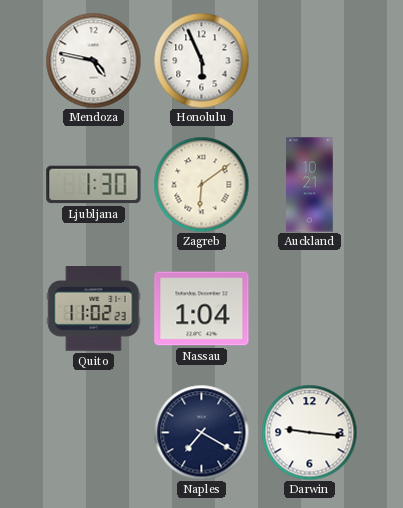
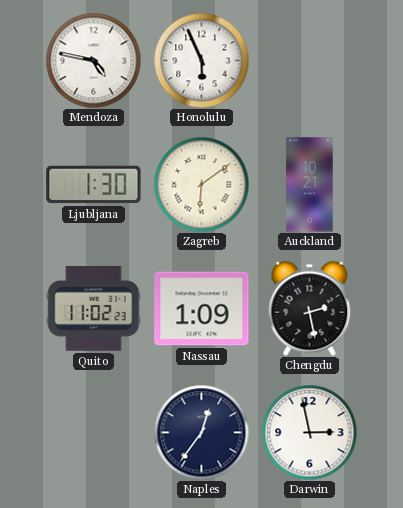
Nassau: 1:04 -> 1:09 (202, 309)
Chengdu: none -> 2:28 (310, 308)
Naples: 7:20 -> 12:36 (201, 432)
Darwin: 9:16 -> 2:58 (309, 432)
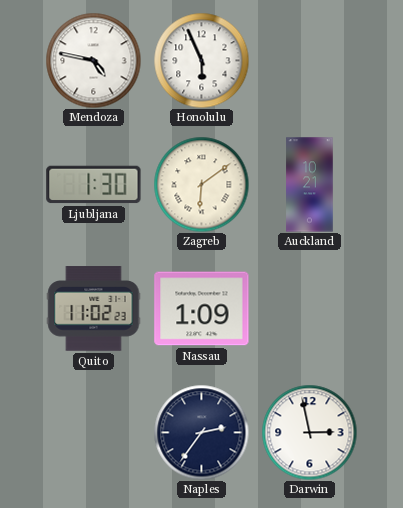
Chengdu: 2:28 -> none (310, 308)
Naples: 12:36 -> 2:36 (201, 432)
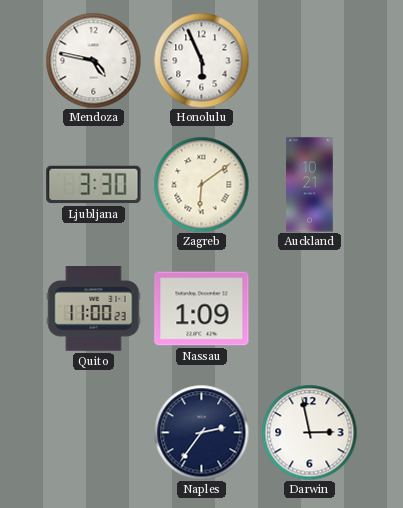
Ljubljana: 1:30 -> 3:30 (94, 185)
Quito: 11:02 -> 11:00 (94, 309)
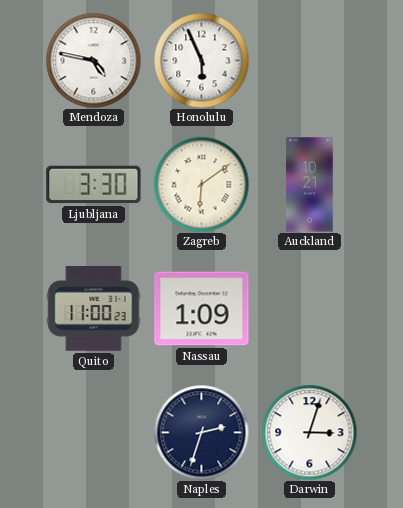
Naples: 2:36 -> 2:33 (201, 432)
Darwin: 2:58 -> 3:03 (309, 432)
